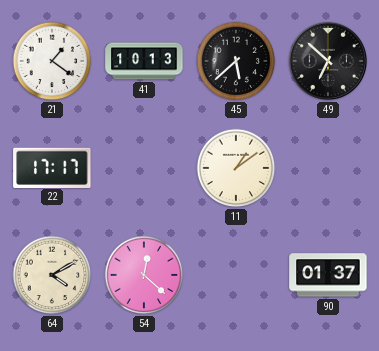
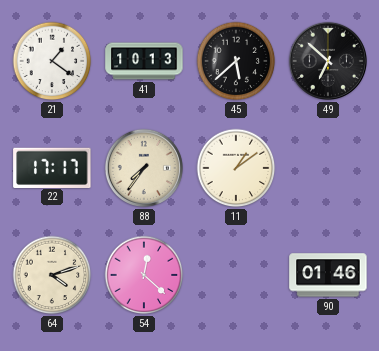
88: none -> 7:36 (144, 168)
64: 4:10 -> 4:12 (52, 275)
90: 01:37 -> 01:46 (328, 275)
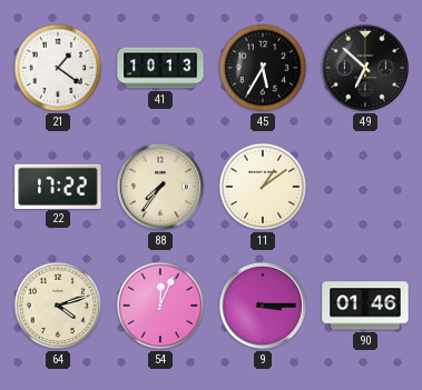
45: 5:38 -> 5:35 (263, 68)
22: 17:17 -> 17:22 (58, 186)
54: 12:22 -> 12:04 (160, 306)
9: none -> 3:15 (263, 306)
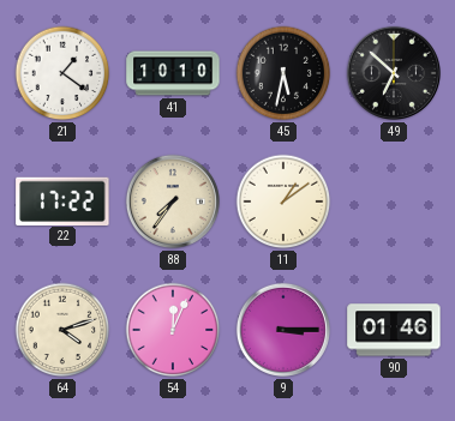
41: 10:13 -> 10:10 (173, 73)
45: 5:35 -> 5:32 (283, 73)
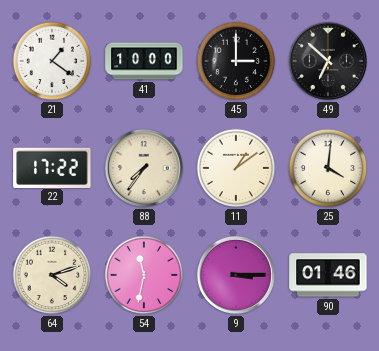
41: 10:10 -> 10:00 (144, 61)
45: 5:32 -> 3:00 (236, 61)
25: none -> 4:01 (328, 168)
54: 12:04 -> 11:32 (144, 275)
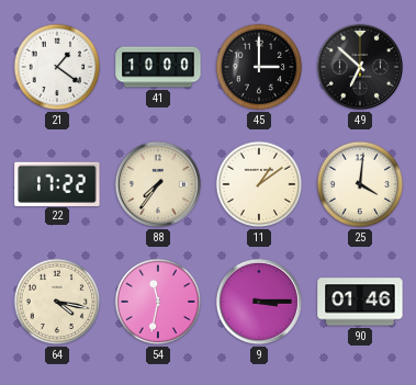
64: 4:12 -> 4:17 (57, 302)
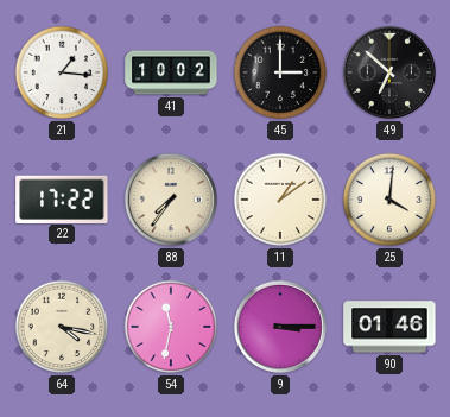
21: 1:21 -> 1:16 (62, 72)
41: 10:00 -> 10:02 (171, 72)
